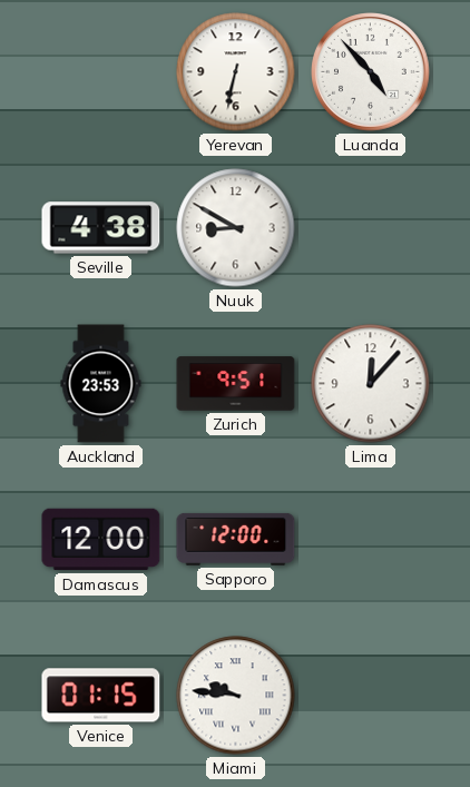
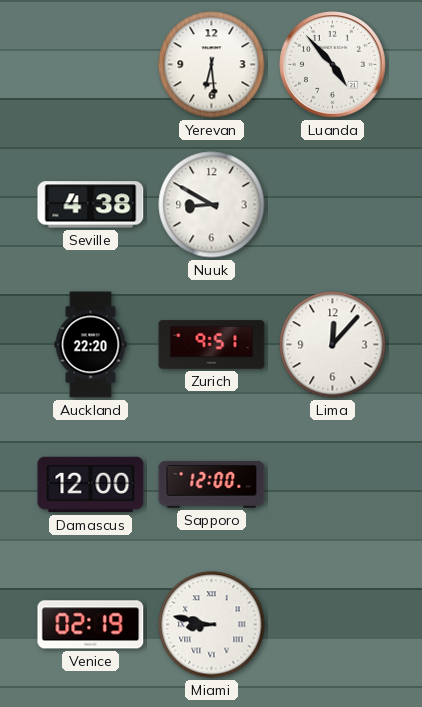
Yerevan: 6:32 -> 6:29 (212, 65)
Auckland: 23:53 -> 22:20 (91, 345)
Venice: 01:15 -> 02:19 (91, 625)
Miami: 9:46 -> 8:47 (212, 625)
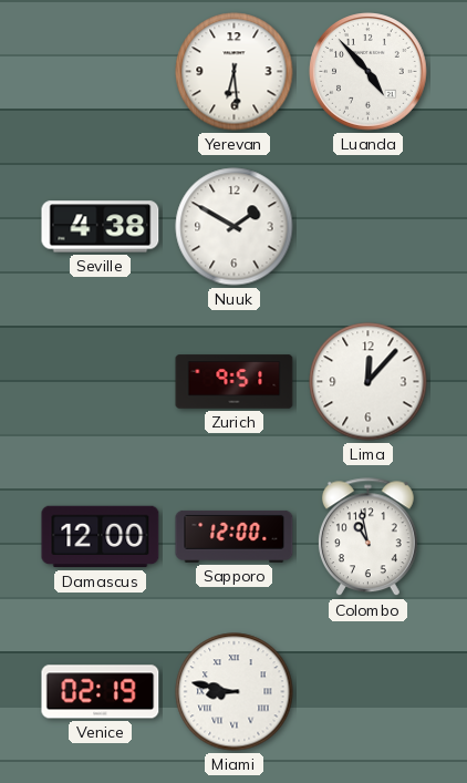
Nuuk: 8:50 -> 1:50 (235, 227)
Auckland: 22:20 -> none (91, 345)
Colombo: none -> 10:58 (367, 537)
